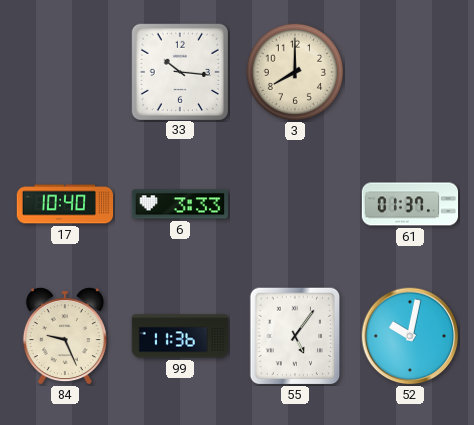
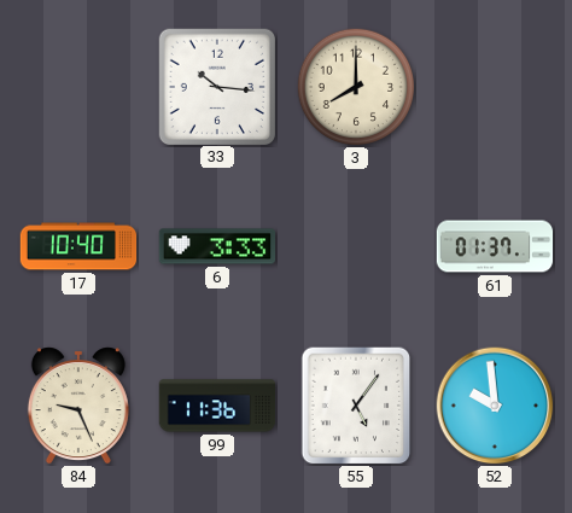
52: 10:02 -> 9:59 (495, 406)
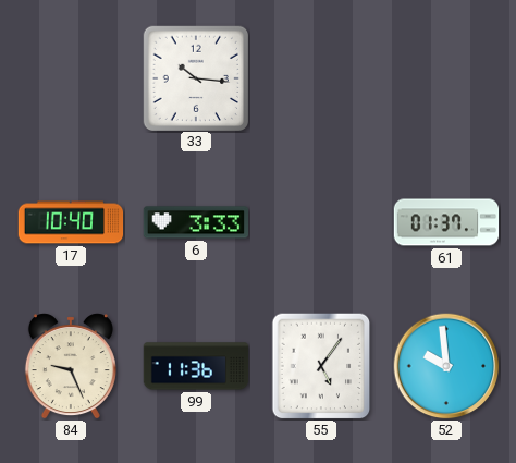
3: 8:00 -> none (355, 86)
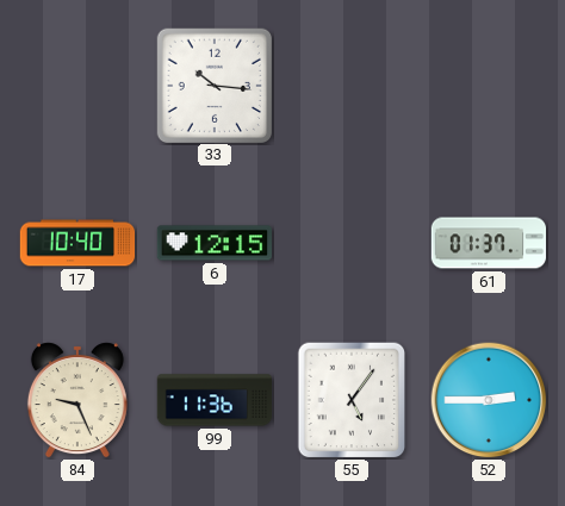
6: 3:33 -> 12:15 (213, 243)
52: 9:59 -> 2:45 (489, 400)
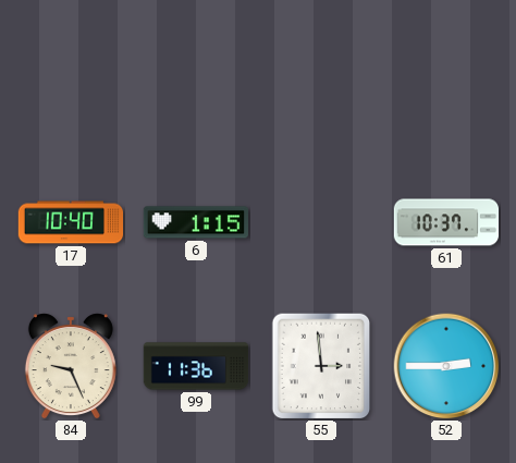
33: 10:16 -> none (213, 85)
6: 12:15 -> 1:15 (195, 222)
61: 01:37 -> 10:37 (446, 222)
55: 5:06 -> 2:59 (321, 366)
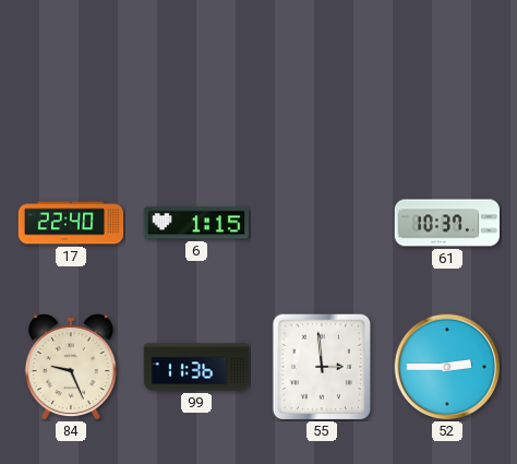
17: 10:40 -> 22:40 (71, 223)
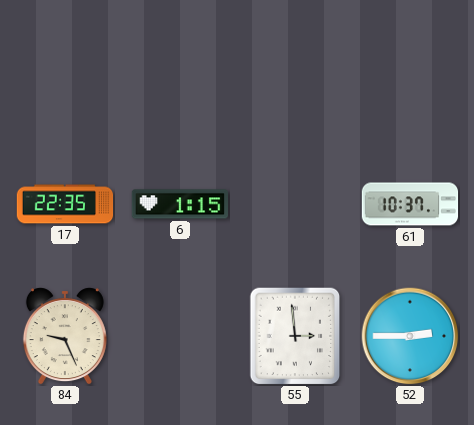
17: 22:40 -> 22:35 (65, 204)
99: 11:36 -> none (196, 367)
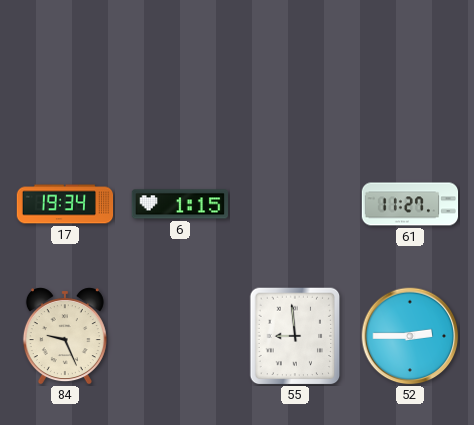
17: 22:35 -> 19:34 (65, 204)
61: 10:37 -> 11:27 (410, 204)
55: 2:59 -> 8:59 (295, 336)
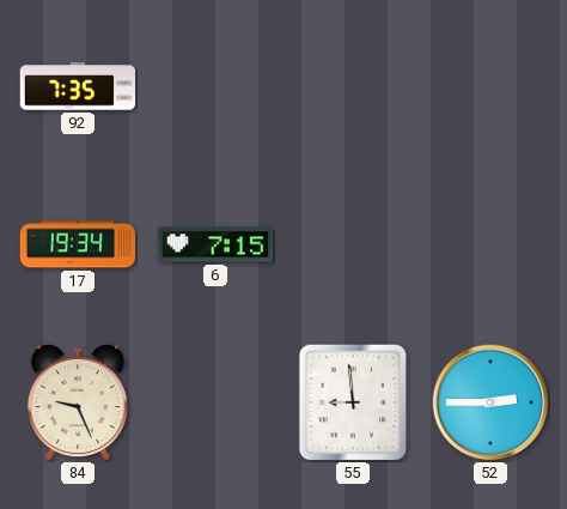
92: none -> 7:35 (78, 86)
6: 1:15 -> 7:15 (214, 244)
61: 11:27 -> none (410, 204)
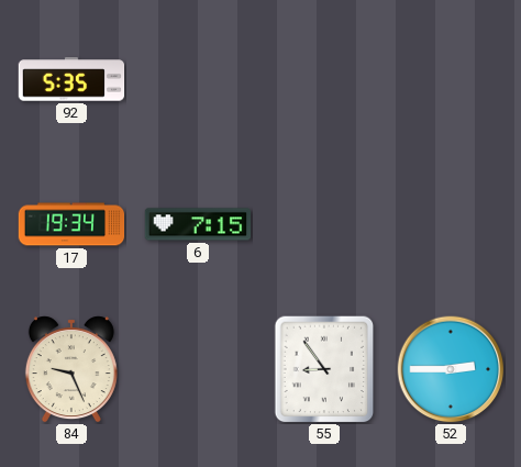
92: 7:35 -> 5:35 (71, 79)
55: 8:59 -> 8:54 (324, 369)
